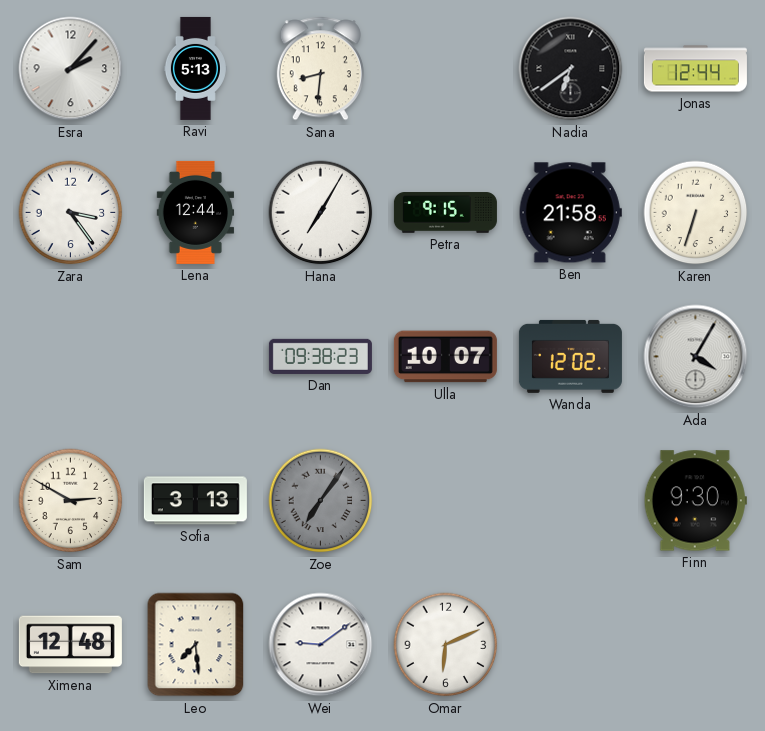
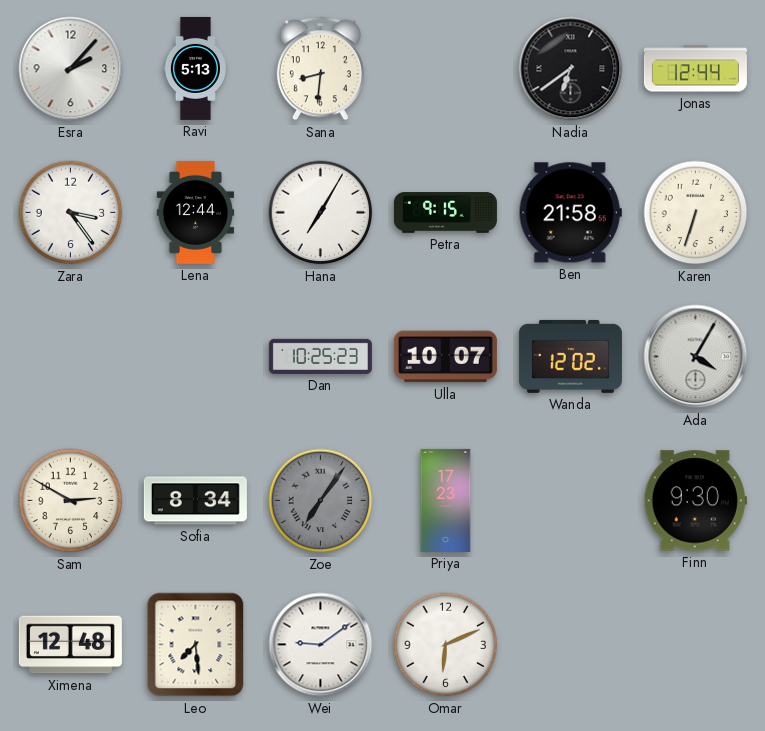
Dan: 09:38 -> 10:25 (320, 356)
Sofia: 3:13 -> 8:34 (195, 501)
Priya: none -> 17:23 (446, 500)
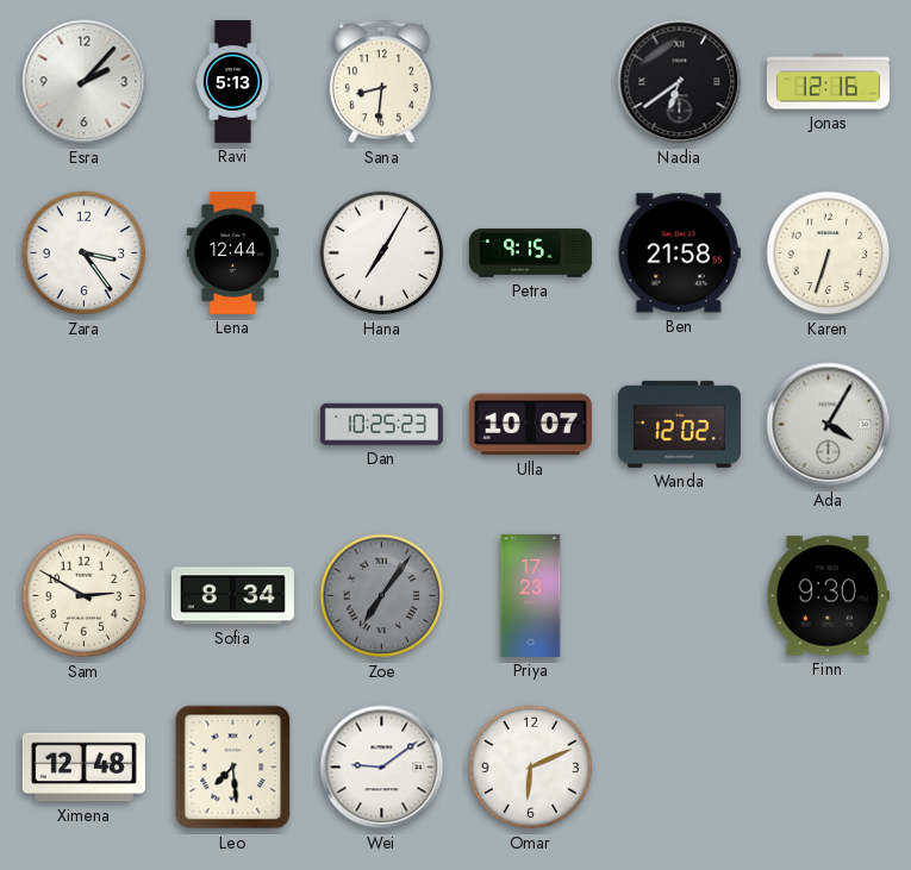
Jonas: 12:44 -> 12:16 (828, 82)
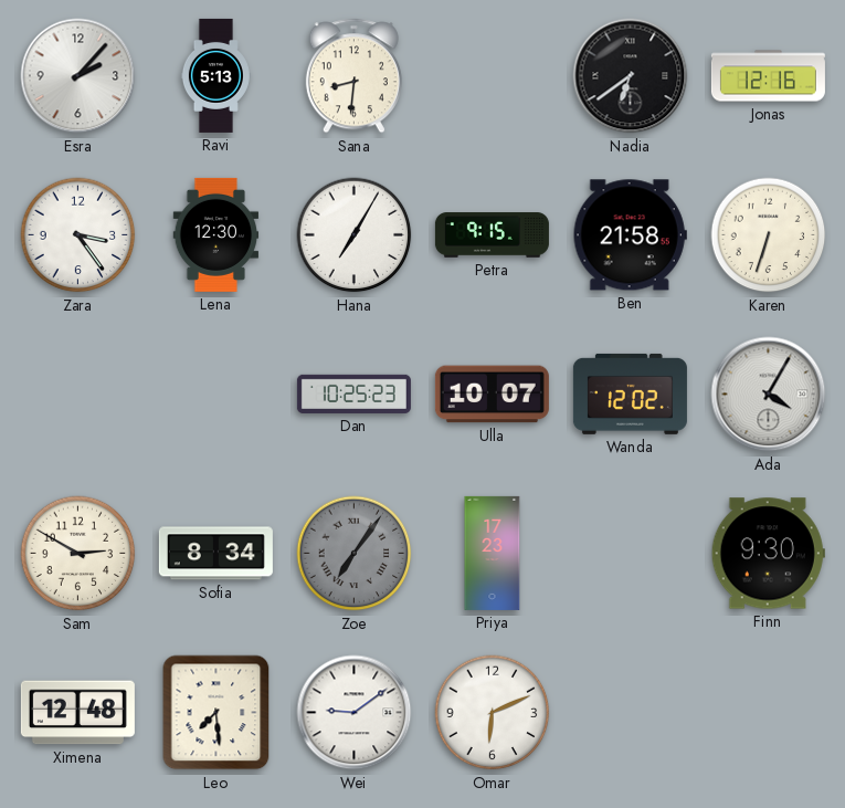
Lena: 12:44 -> 12:30 (216, 234)
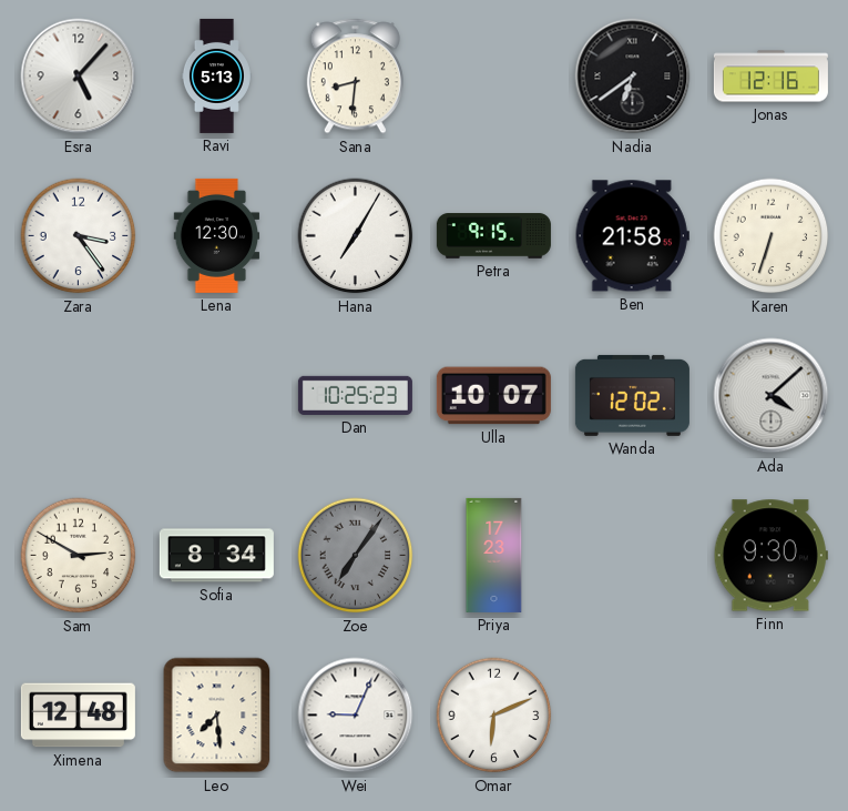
Esra: 2:07 -> 5:07 (79, 77)
Ada: 4:05 -> 4:08 (772, 396)
Wei: 9:09 -> 9:04 (356, 716)
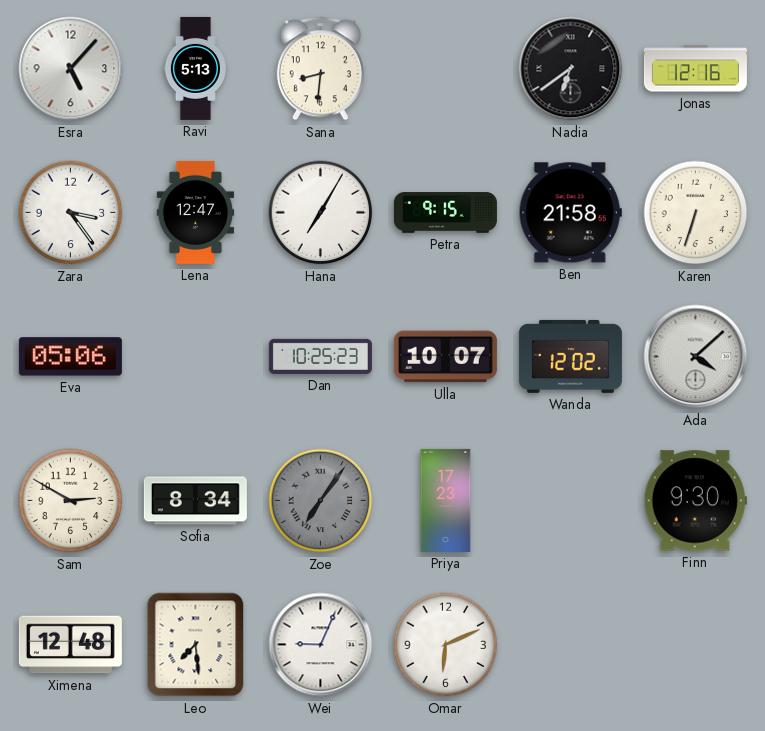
Lena: 12:30 -> 12:47 (196, 212)
Eva: none -> 05:06 (70, 357)
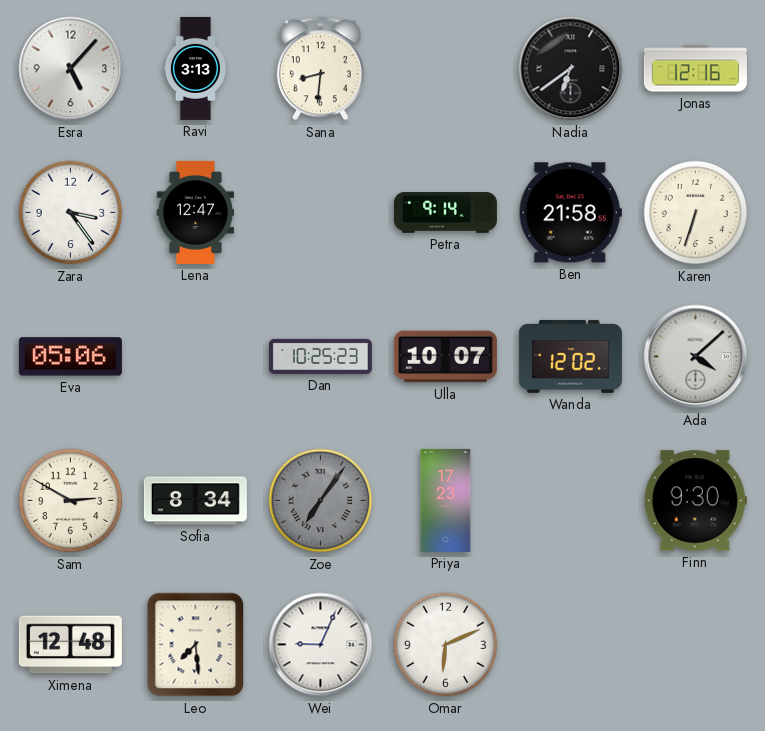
Ravi: 5:13 -> 3:13 (195, 68)
Hana: 7:05 -> none (321, 213)
Petra: 9:15 -> 9:14 (445, 213)
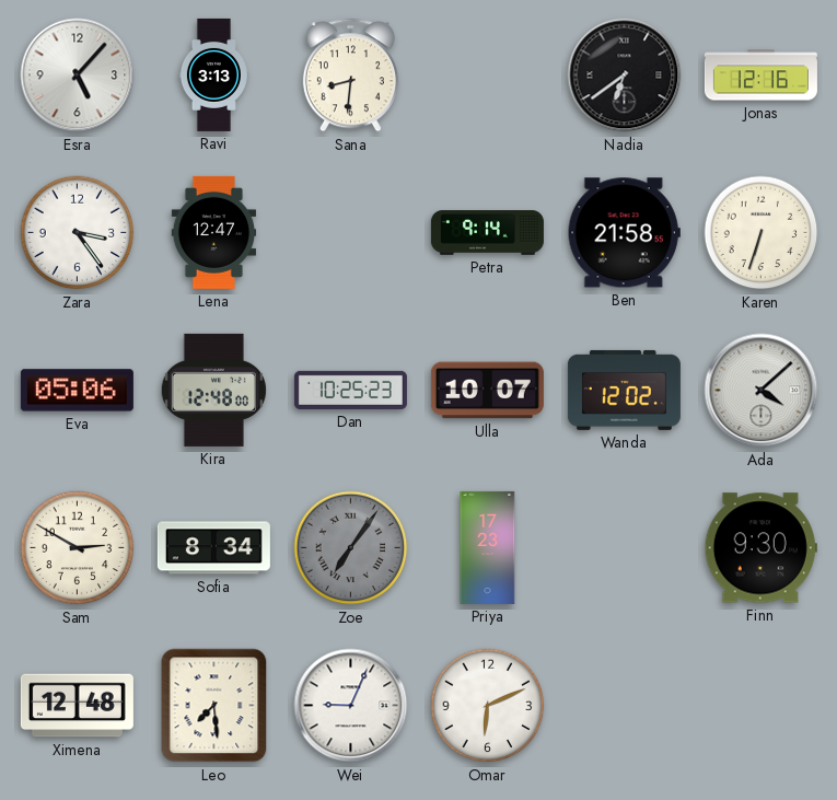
Kira: none -> 12:48 (213, 390)
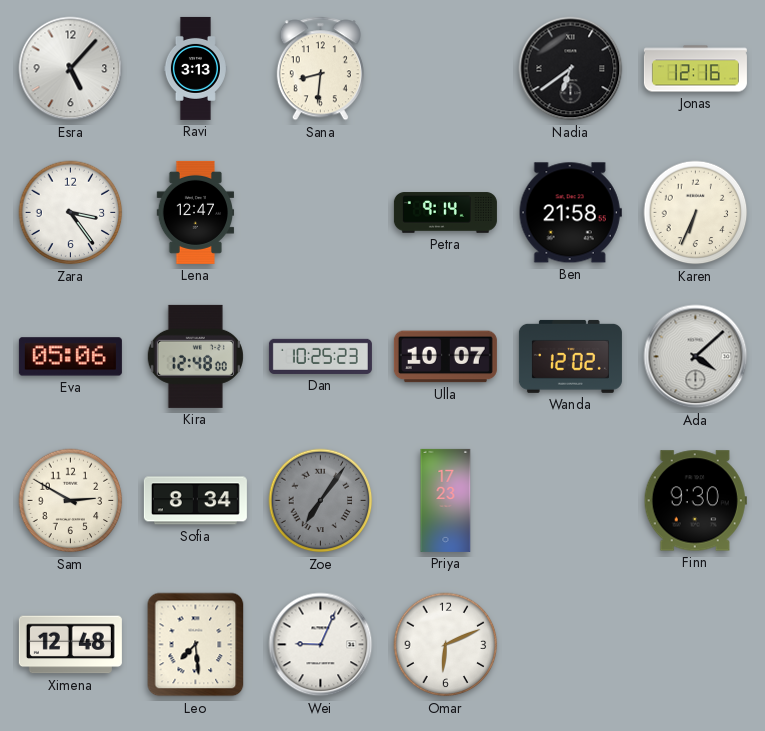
Karen: 6:33 -> 6:34 (696, 213)
